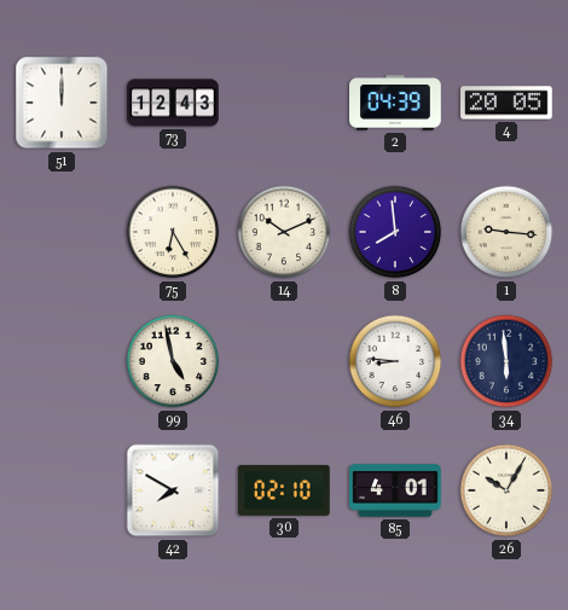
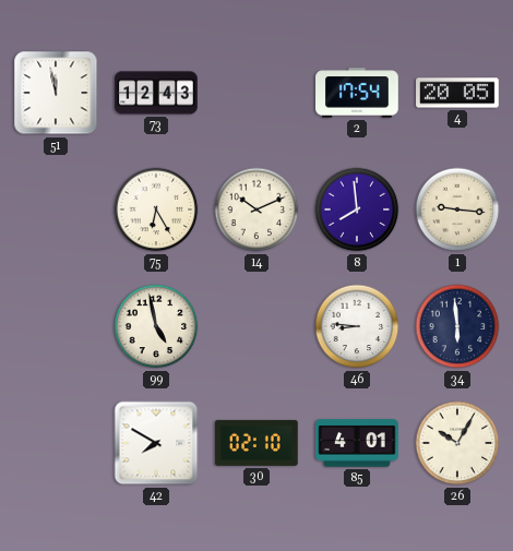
51: 12:00 -> 11:58 (56, 93)
2: 04:39 -> 17:54 (357, 93)
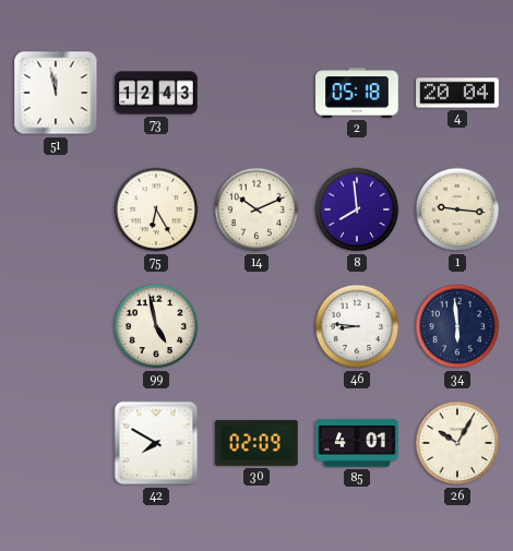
2: 17:54 -> 05:18 (357, 93)
4: 20:05 -> 20:04 (457, 93)
30: 02:10 -> 02:09 (256, 443)
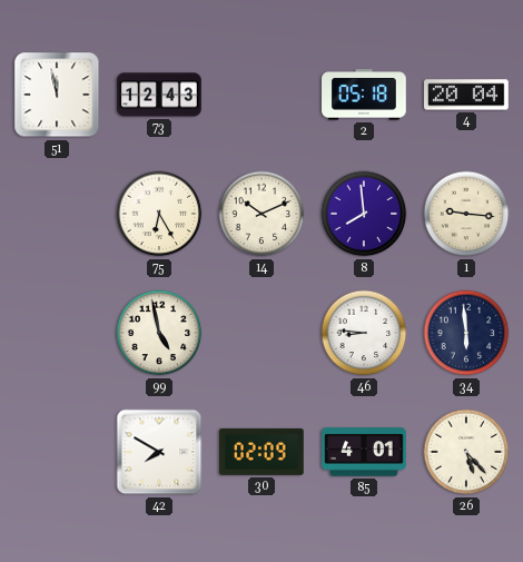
26: 10:05 -> 5:23 (466, 452)
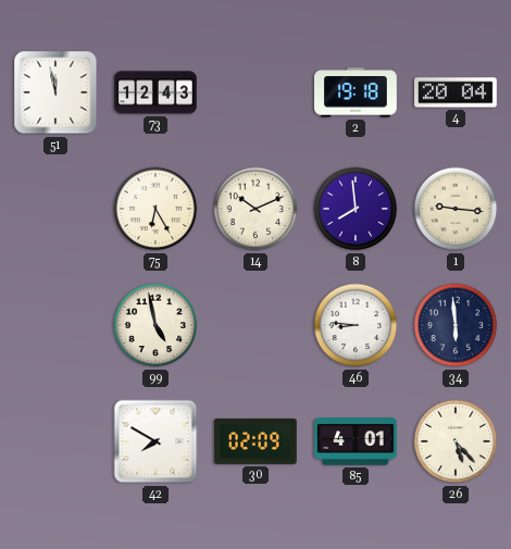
2: 05:18 -> 19:18 (356, 92)
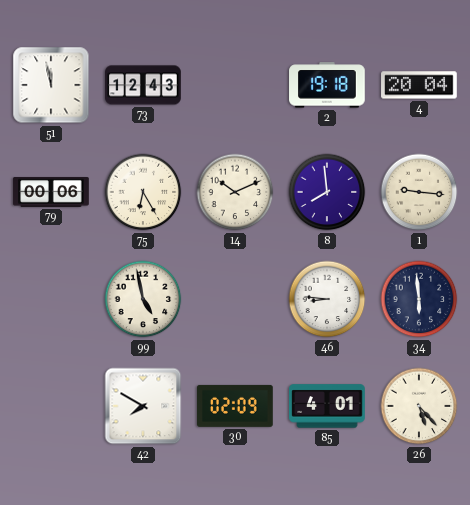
79: none -> 00:06 (51, 193)
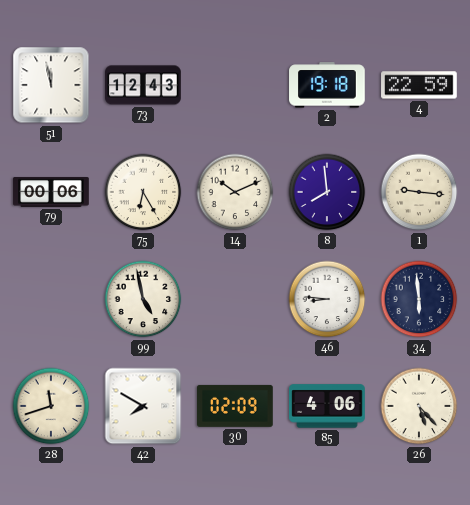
4: 20:04 -> 22:59 (419, 85)
28: none -> 11:42 (51, 406)
85: 4:01 -> 4:06 (327, 406)
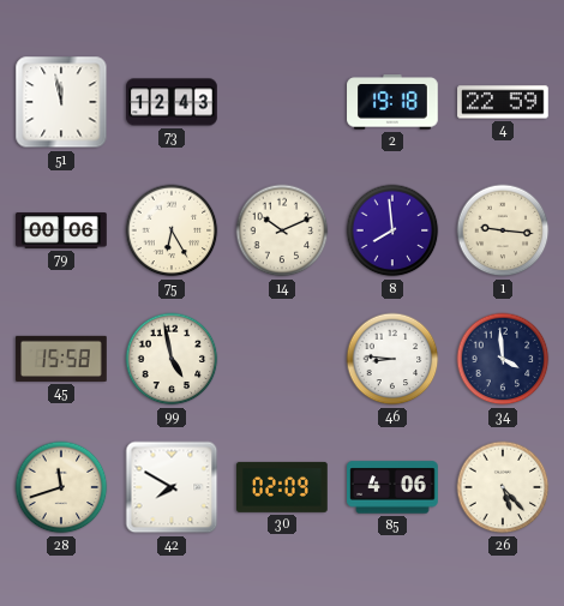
45: none -> 15:58 (61, 359)
34: 5:59 -> 3:59 (503, 359)
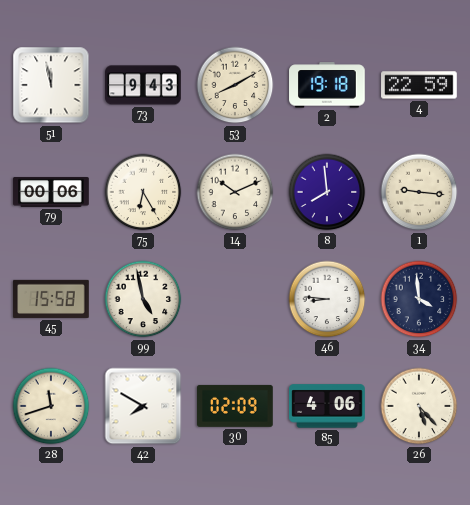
73: 12:43 -> 9:43 (143, 85)
53: none -> 8:10 (235, 85)
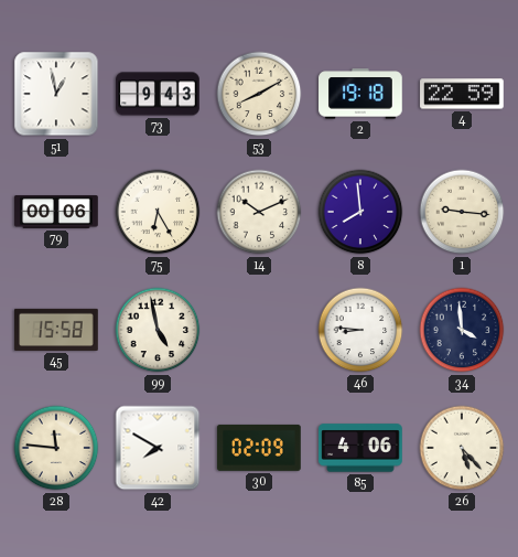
51: 11:58 -> 12:58 (56, 94)
28: 11:42 -> 11:46 (56, 448)
